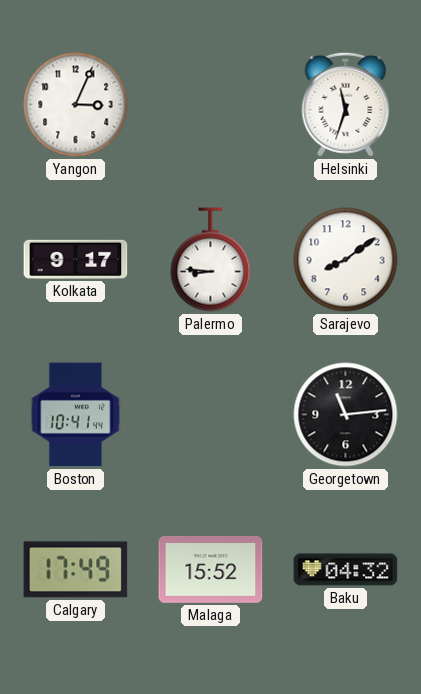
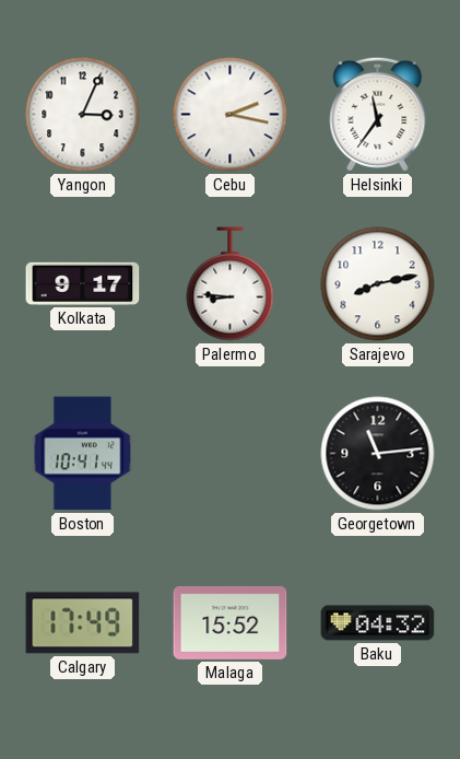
Cebu: none -> 2:17 (231, 115)
Helsinki: 11:33 -> 11:36 (378, 114)
Sarajevo: 8:09 -> 8:13 (378, 284)
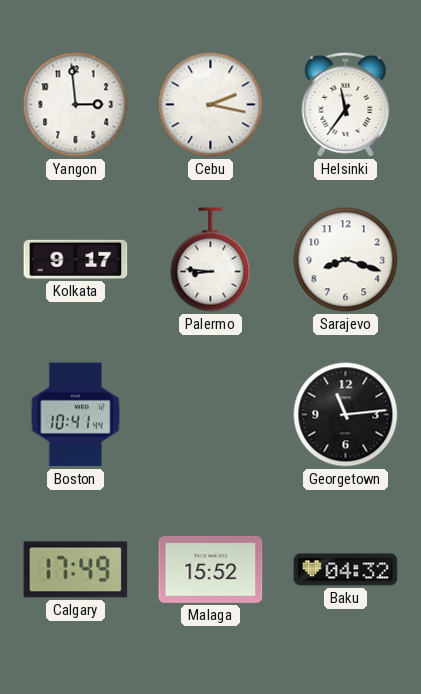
Yangon: 3:04 -> 2:59 (76, 105)
Sarajevo: 8:13 -> 8:18 (346, 260)
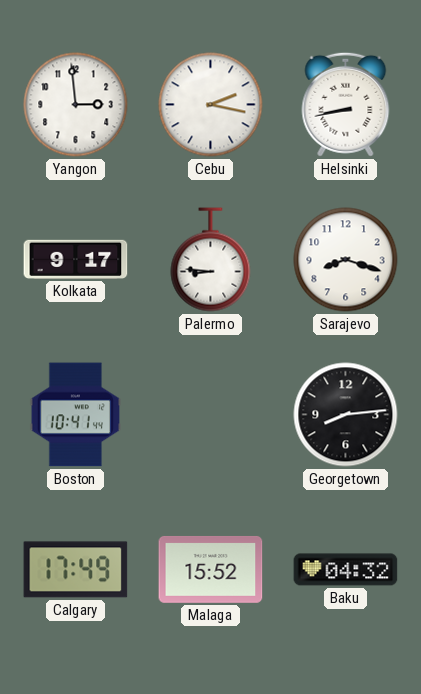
Helsinki: 11:36 -> 8:43 (346, 104)
Georgetown: 11:14 -> 8:14 (346, 415)
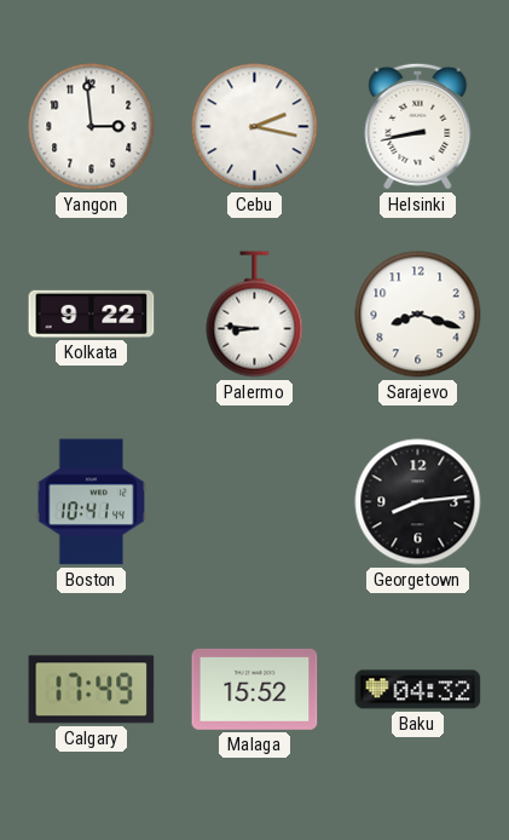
Kolkata: 9:17 -> 9:22 (92, 313)
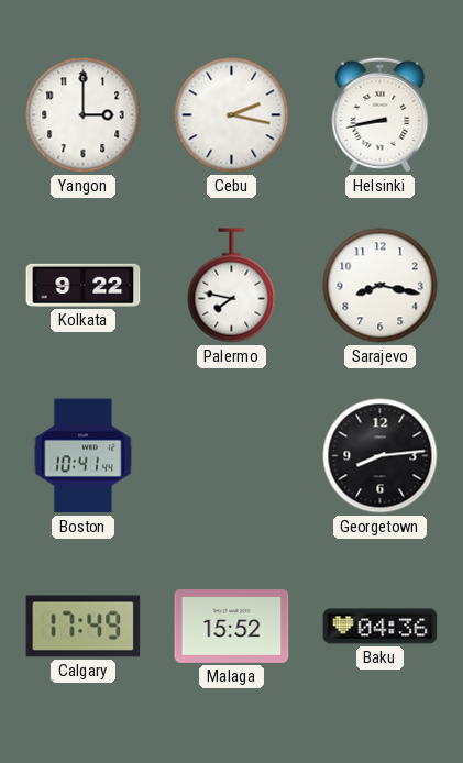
Yangon: 2:59 -> 3:00 (84, 115)
Palermo: 8:46 -> 7:47 (232, 286)
Sarajevo: 8:18 -> 8:17 (381, 286)
Baku: 04:32 -> 04:36 (381, 627)
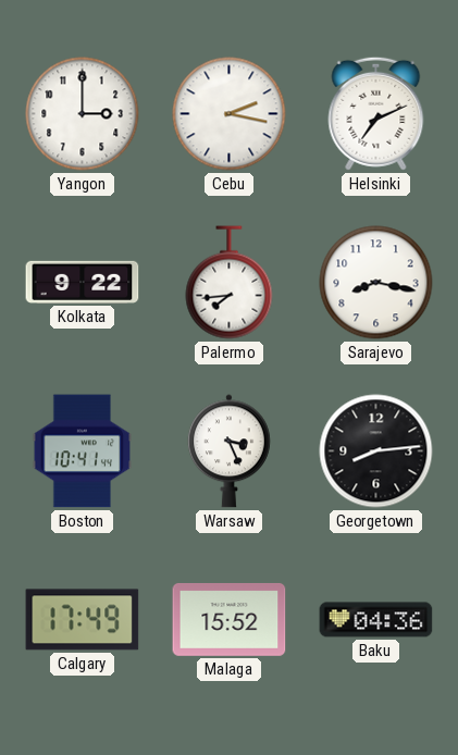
Helsinki: 8:43 -> 7:11 (376, 113)
Palermo: 7:47 -> 7:44 (230, 283)
Warsaw: none -> 3:26 (228, 451)
